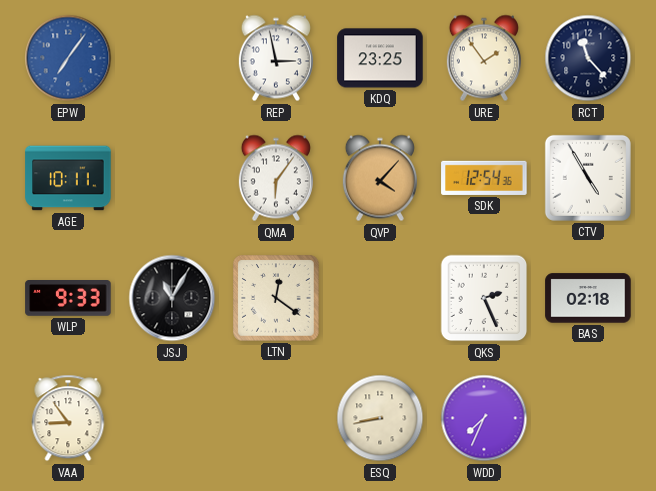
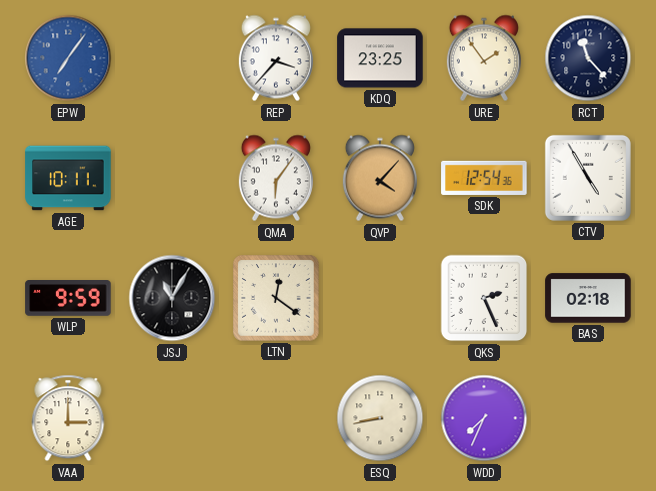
REP: 2:58 -> 3:37 (276, 58)
WLP: 9:33 -> 9:59 (68, 299)
VAA: 8:54 -> 3:00 (68, 418)
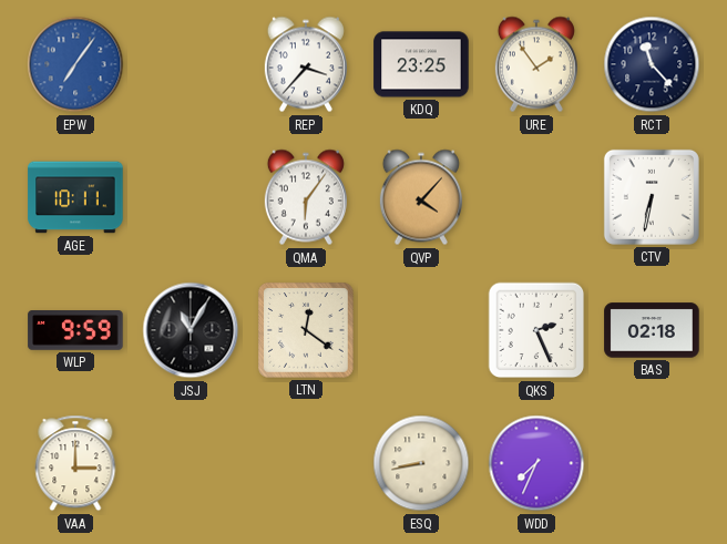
SDK: 12:54 -> none (484, 178)
CTV: 4:55 -> 6:32 (652, 197)
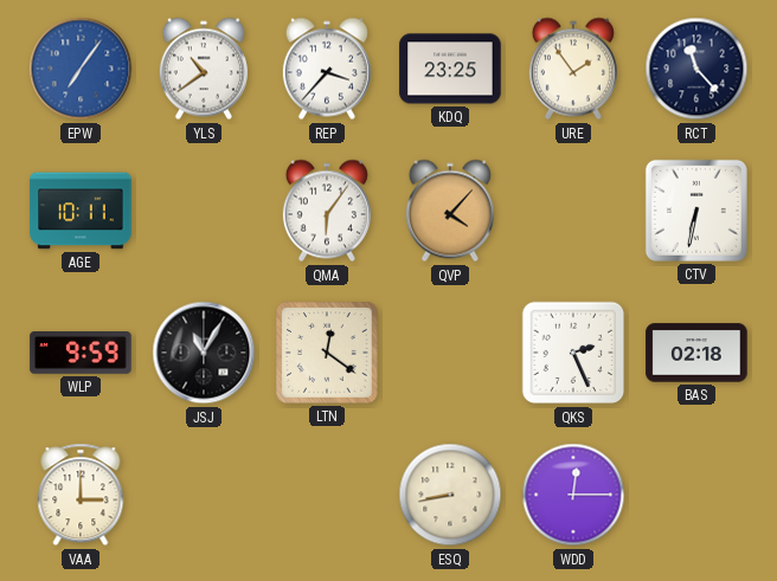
YLS: none -> 10:39 (204, 69)
WDD: 7:34 -> 12:15 (573, 495)
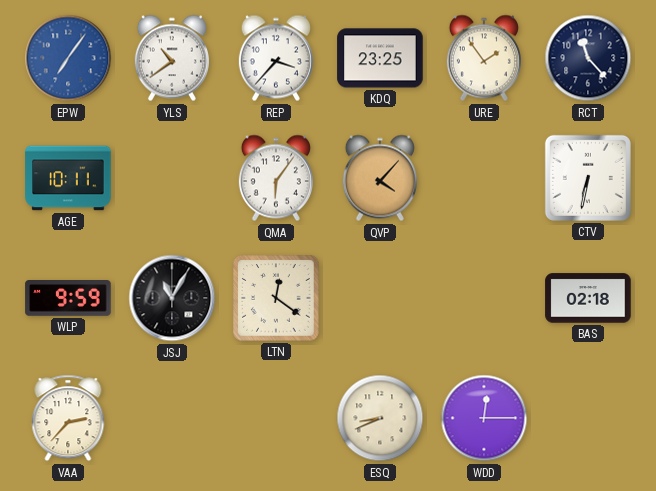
QKS: 2:26 -> none (573, 353)
VAA: 3:00 -> 2:37 (68, 418)
ESQ: 8:43 -> 8:41 (380, 418)
